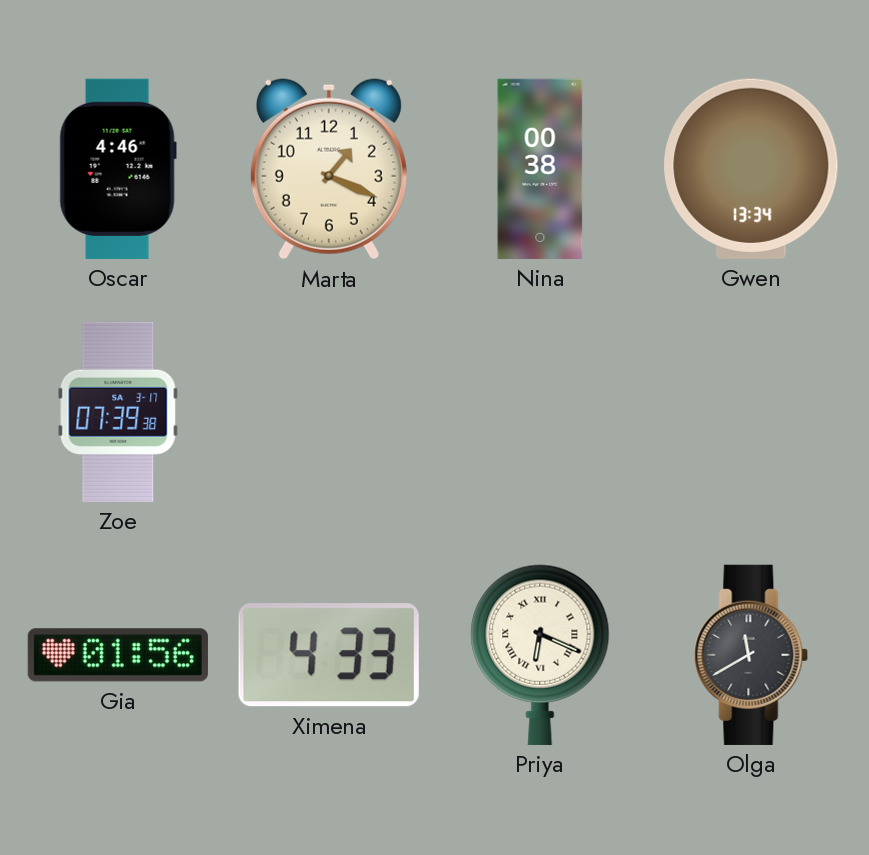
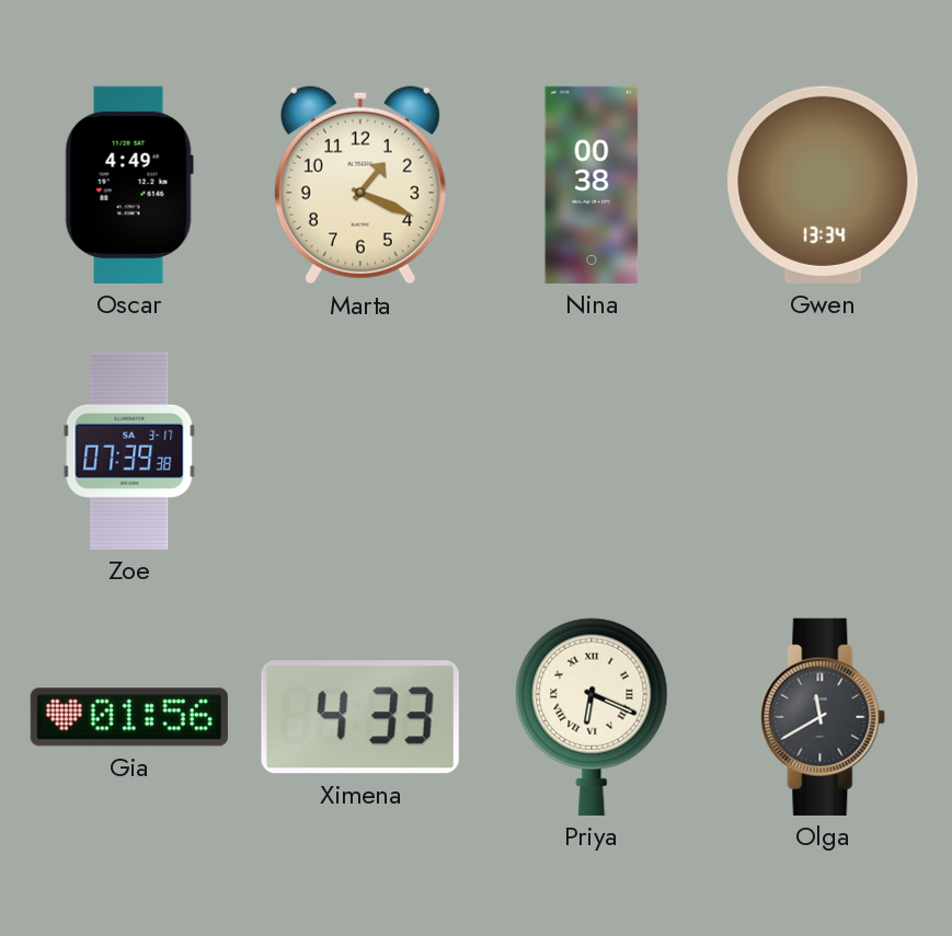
Oscar: 4:46 -> 4:49 (129, 185)
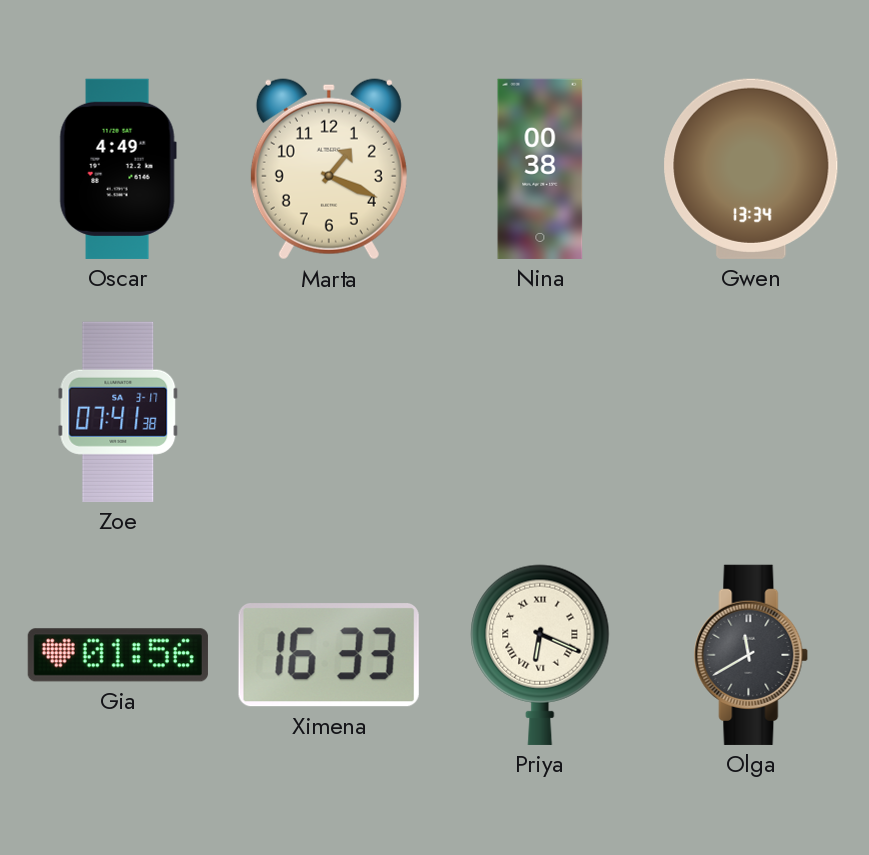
Zoe: 07:39 -> 07:41 (118, 412)
Ximena: 4:33 -> 16:33 (329, 655)
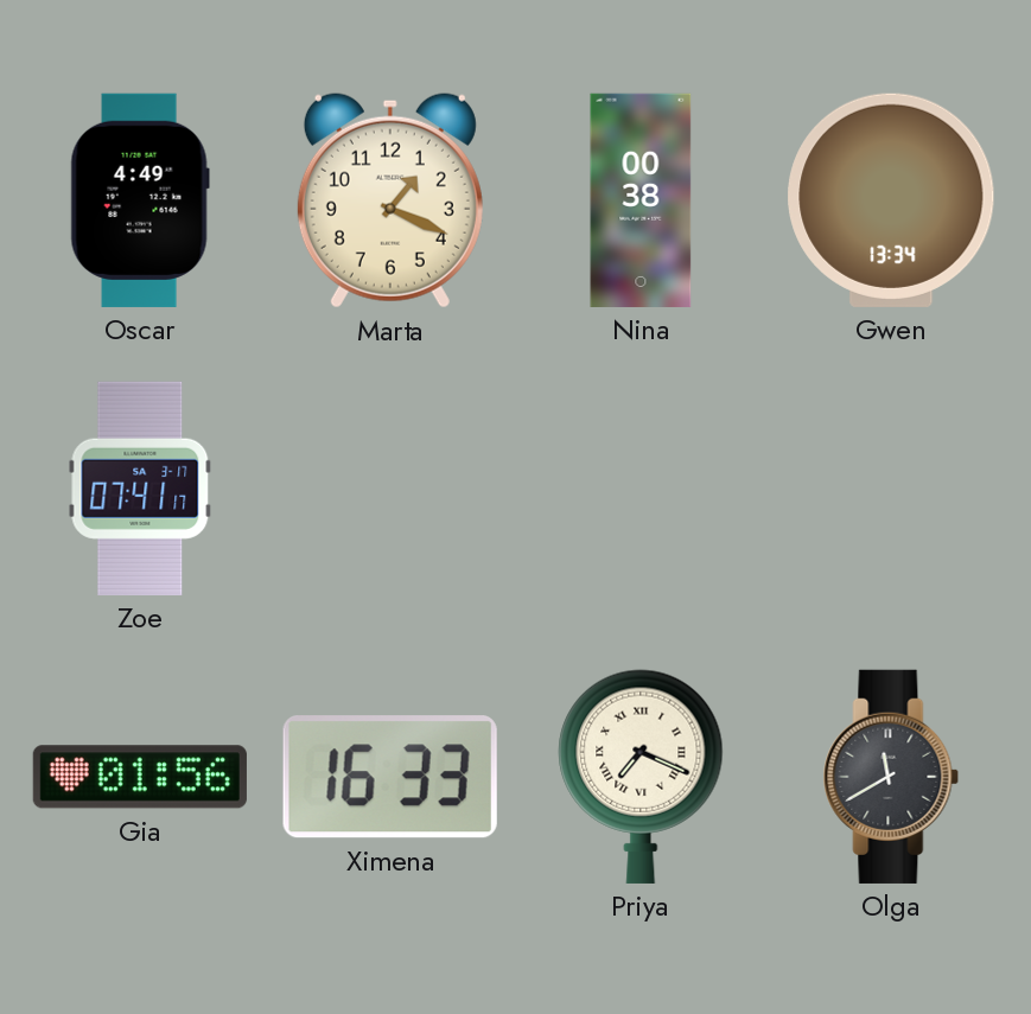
Zoe: 07:41:38 -> 07:41:17 (140, 489)
Priya: 6:19 -> 7:19 (641, 777)
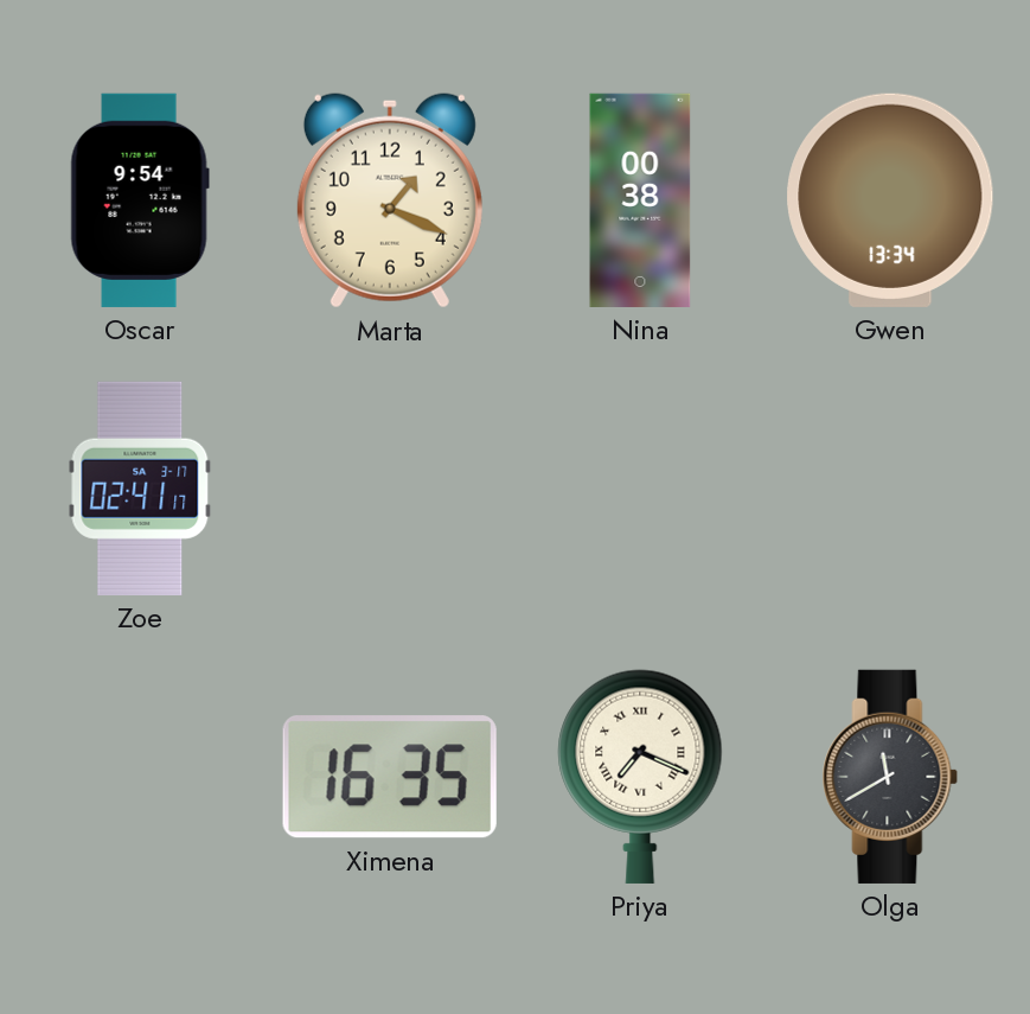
Oscar: 4:49 -> 9:54 (140, 200)
Zoe: 07:41 -> 02:41 (140, 489)
Gia: 01:56 -> none (140, 777)
Ximena: 16:33 -> 16:35 (390, 777)
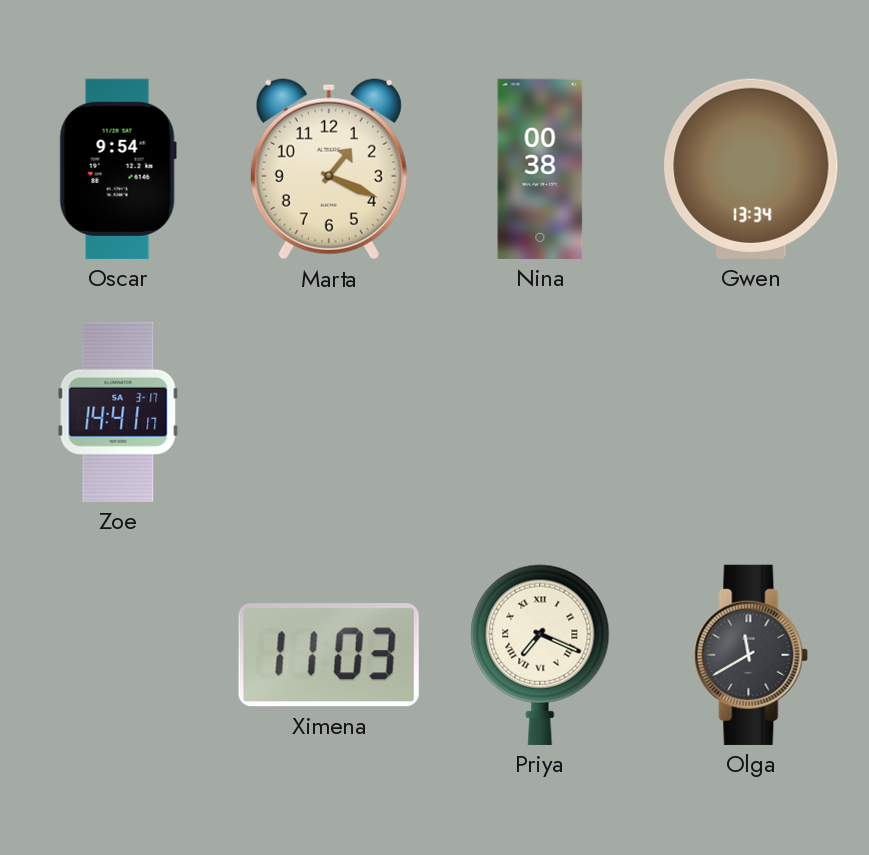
Zoe: 02:41 -> 14:41 (118, 412)
Ximena: 16:35 -> 11:03 (329, 655)
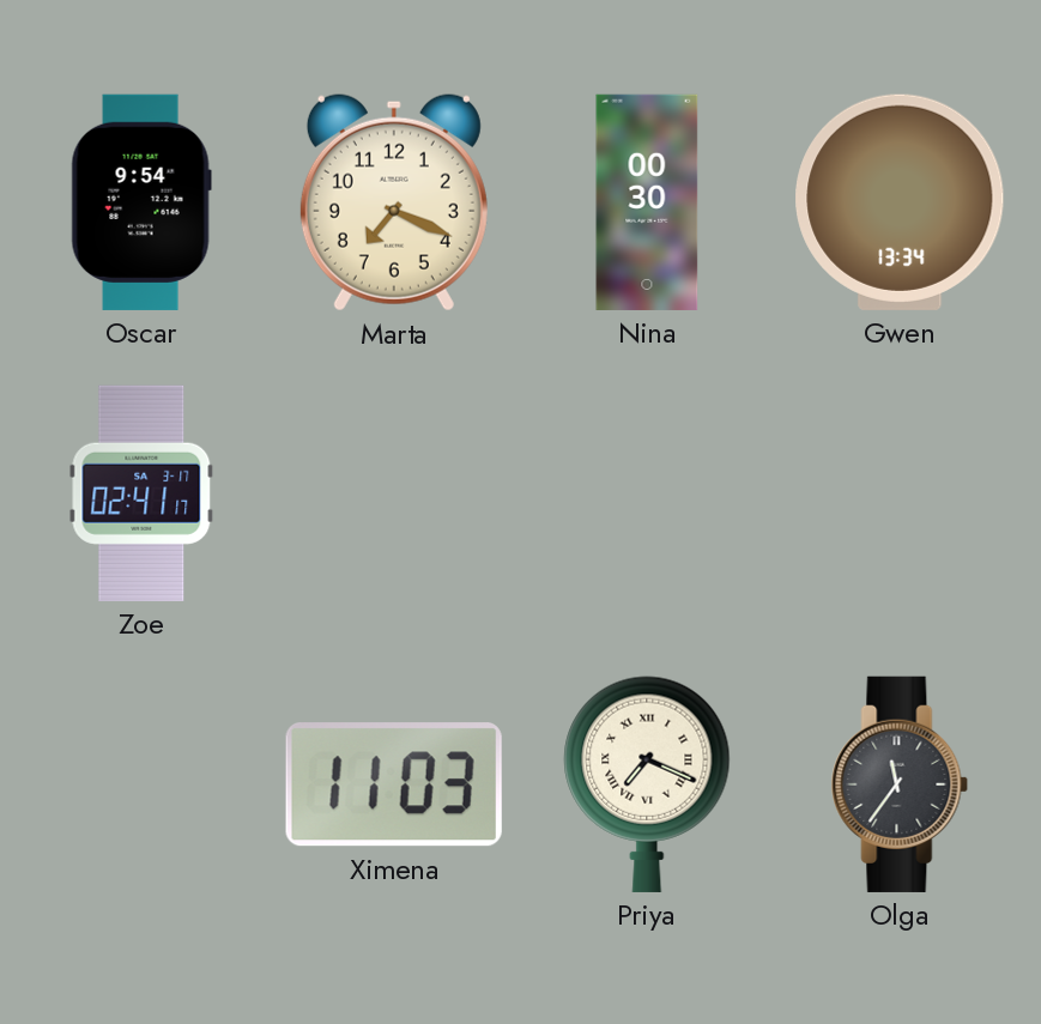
Marta: 1:19 -> 7:19 (394, 202)
Nina: 00:38 -> 00:30 (647, 202)
Zoe: 14:41 -> 02:41 (141, 493)
Olga: 11:40 -> 11:36 (900, 784)
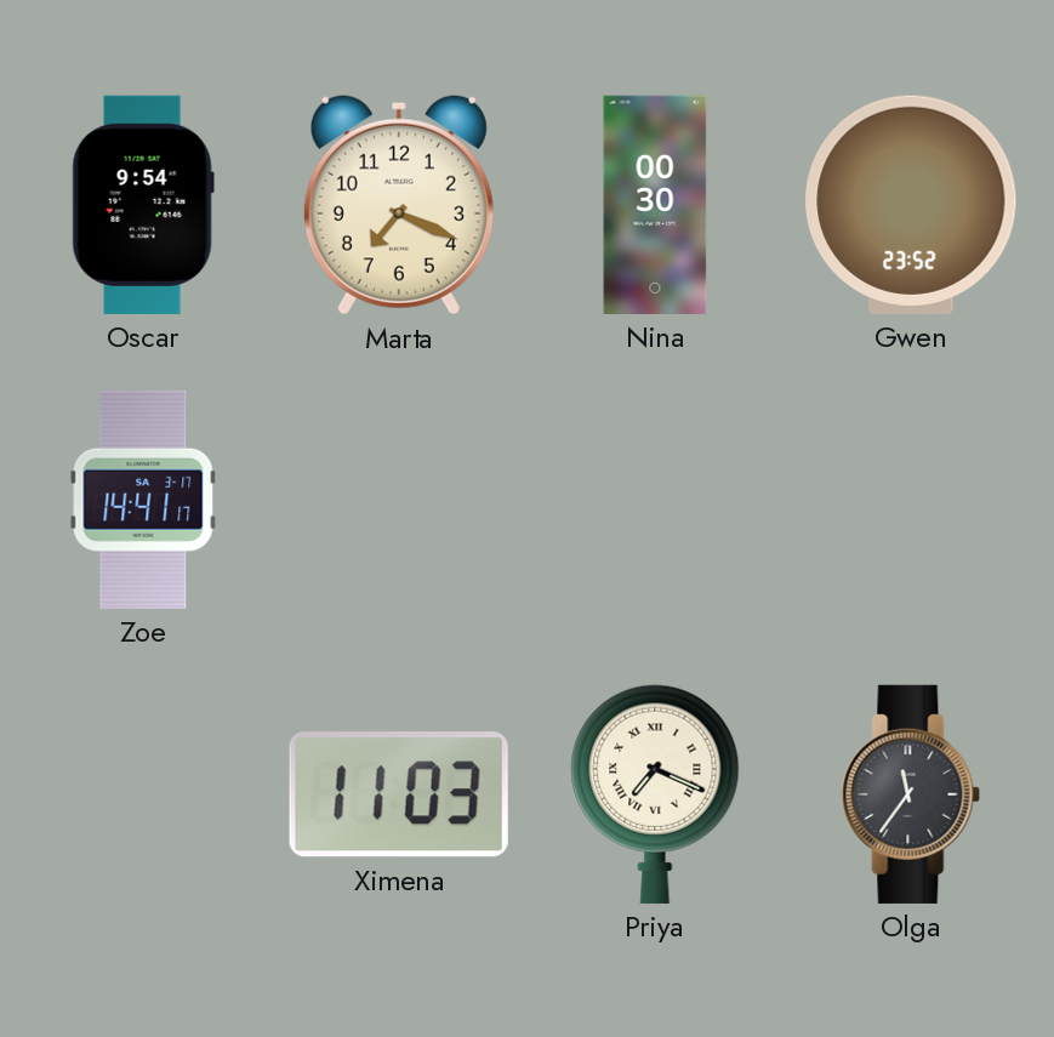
Gwen: 13:34 -> 23:52 (911, 205)
Zoe: 02:41 -> 14:41 (143, 500)
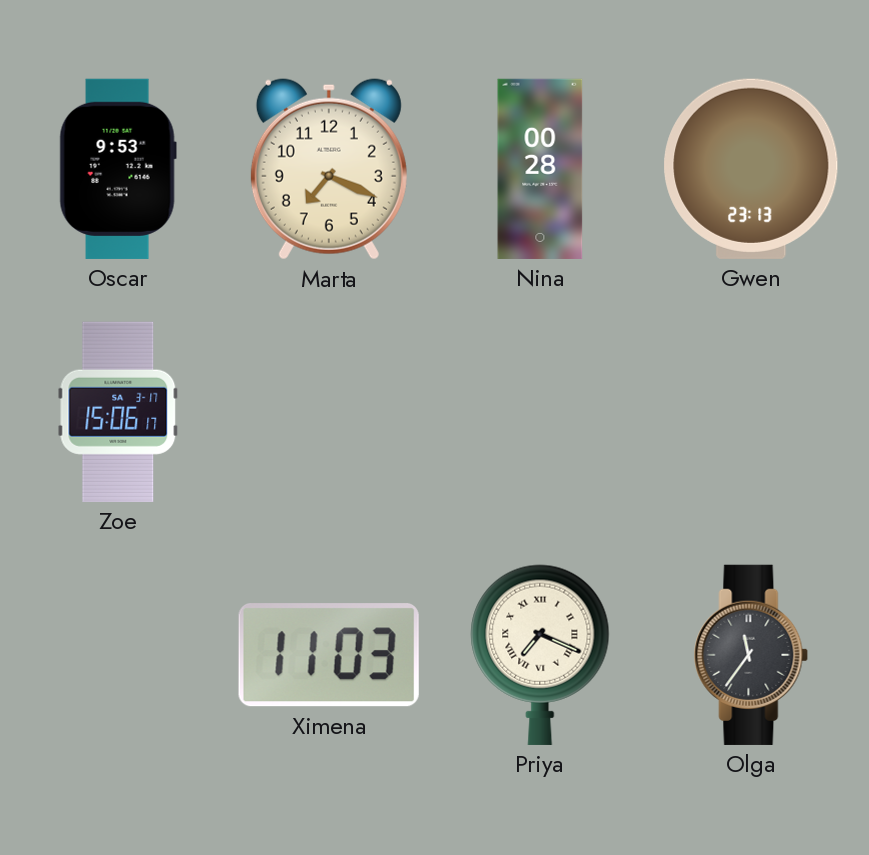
Oscar: 9:54 -> 9:53 (118, 169)
Nina: 00:30 -> 00:28 (540, 169)
Gwen: 23:52 -> 23:13 (751, 169)
Zoe: 14:41 -> 15:06 (118, 412)
